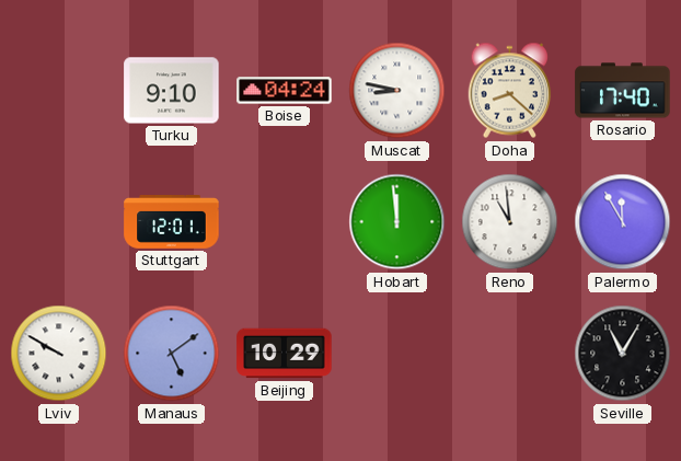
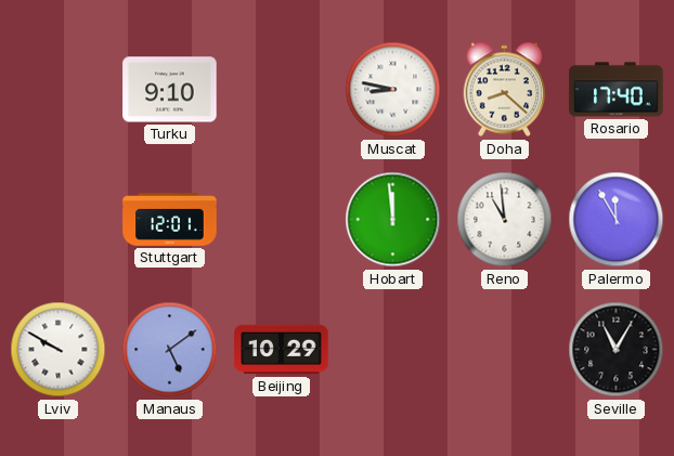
Boise: 04:24 -> none (285, 91)
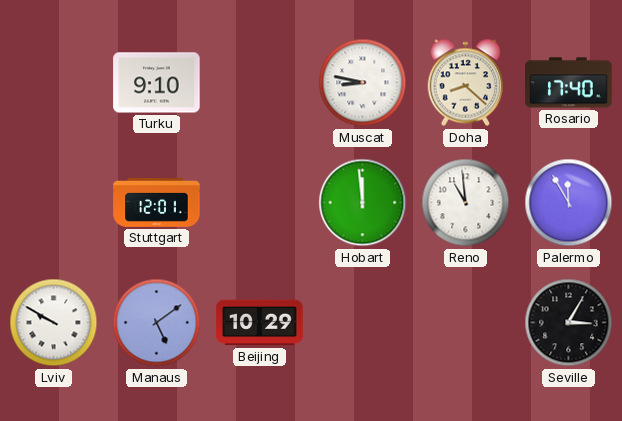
Seville: 11:05 -> 3:05 (569, 323)
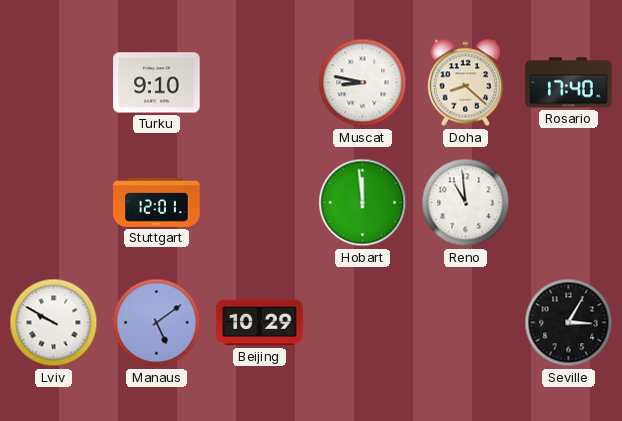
Palermo: 11:55 -> none (569, 203)
